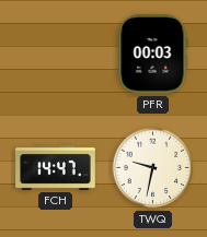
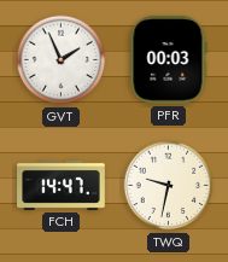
GVT: none -> 1:56 (62, 60)
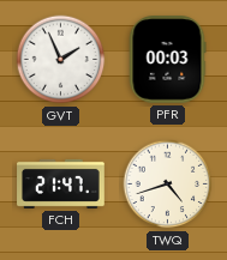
FCH: 14:47 -> 21:47 (61, 183)
TWQ: 9:32 -> 4:42 (168, 185)
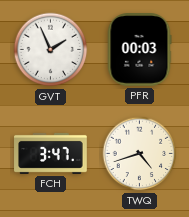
FCH: 21:47 -> 3:47 (51, 153)
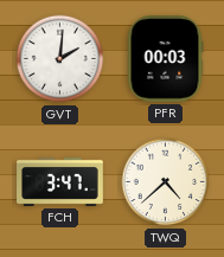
GVT: 1:56 -> 2:01 (60, 59)
TWQ: 4:42 -> 4:38 (166, 182)
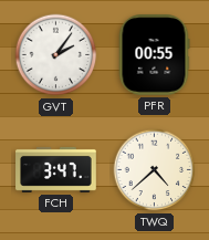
GVT: 2:01 -> 2:06 (56, 55)
PFR: 00:03 -> 00:55 (154, 55)
